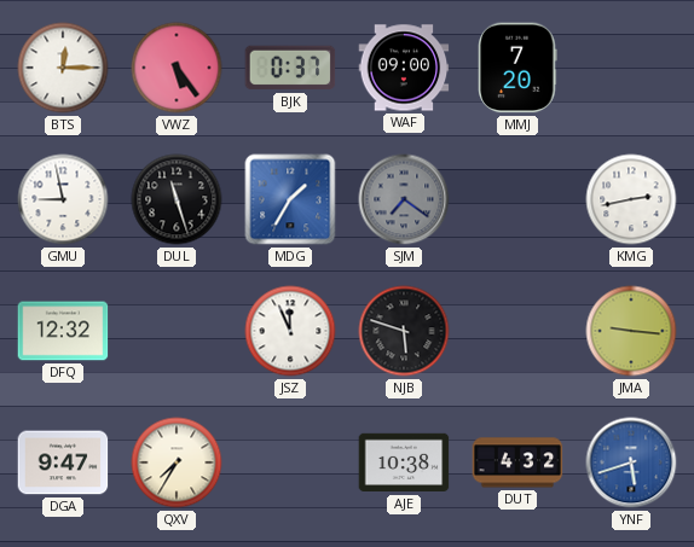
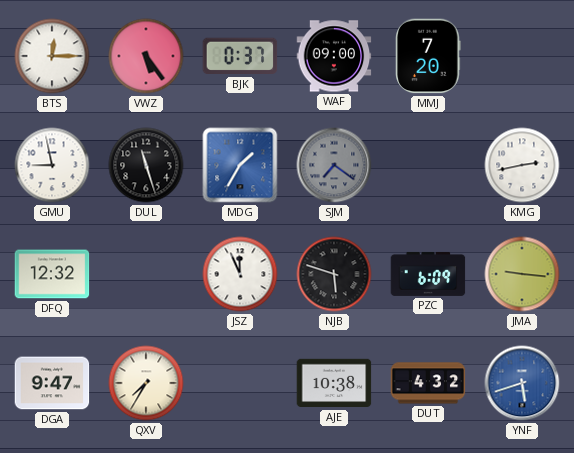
PZC: none -> 6:09 (428, 274)
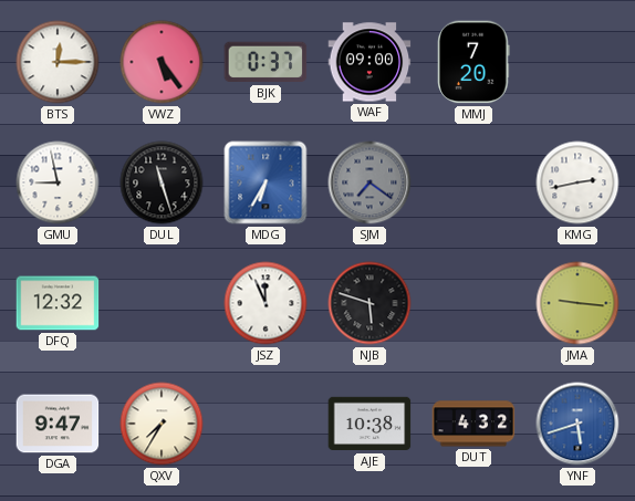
MDG: 1:35 -> 6:35 (266, 182)
PZC: 6:09 -> none (428, 274)
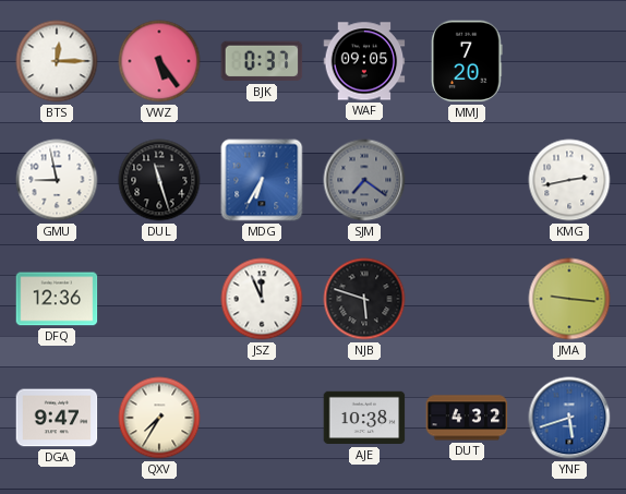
WAF: 09:00 -> 09:05 (364, 61)
DFQ: 12:32 -> 12:36 (57, 299)
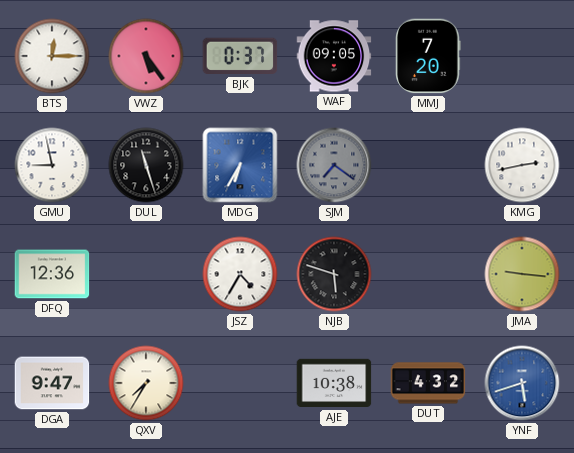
JSZ: 11:56 -> 4:35 (240, 274)
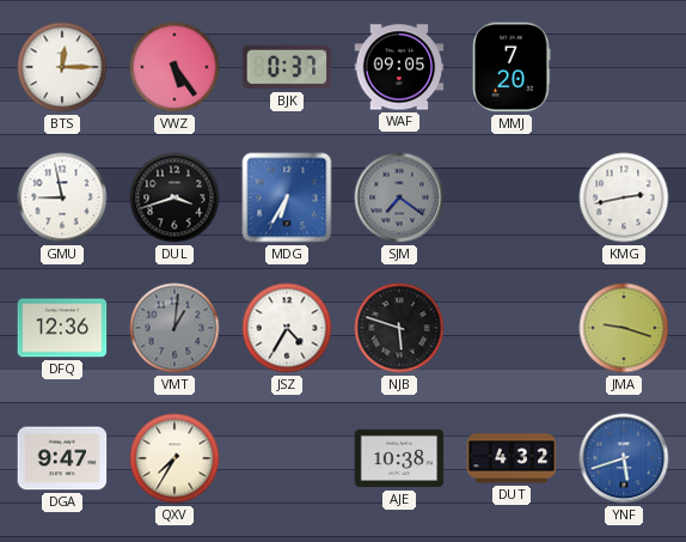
DUL: 11:27 -> 3:42 (174, 197)
VMT: none -> 1:01 (174, 328)
JMA: 9:16 -> 9:18 (624, 328)
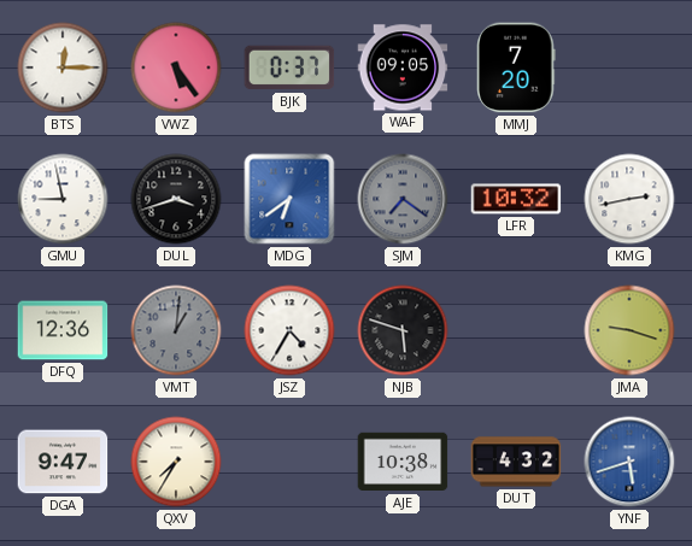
MDG: 6:35 -> 6:39 (289, 199)
LFR: none -> 10:32 (516, 199)
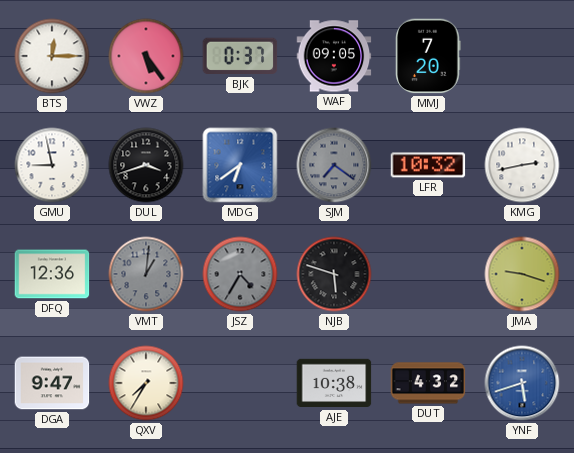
JSZ dial: white -> grey (240, 274)
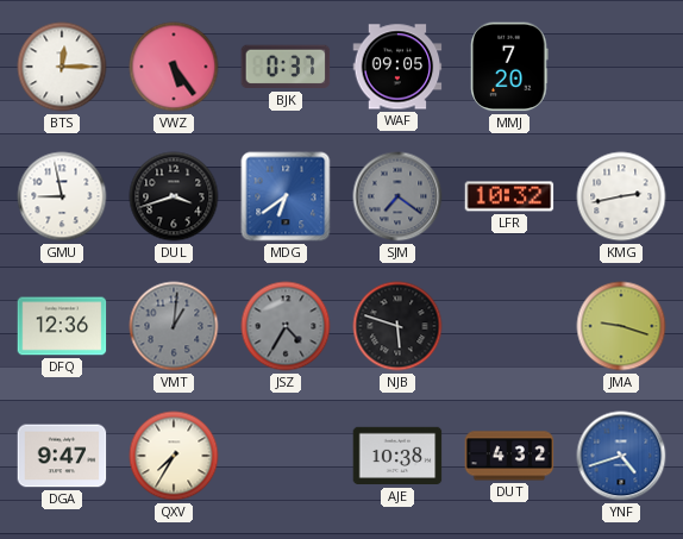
YNF: 5:42 -> 4:42 (621, 456)
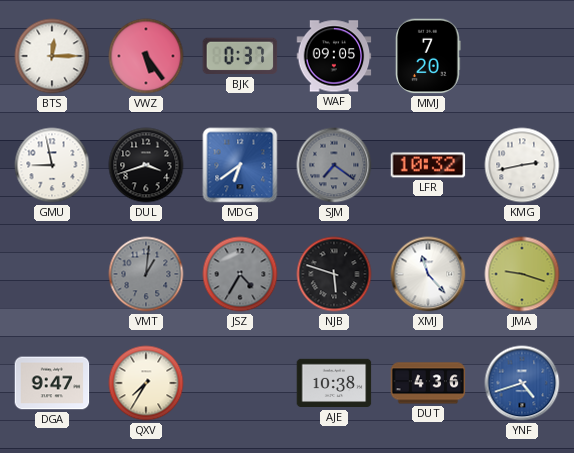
DFQ: 12:36 -> none (62, 326)
XMJ: none -> 11:23 (428, 274)
DUT: 4:32 -> 4:36 (428, 383)
